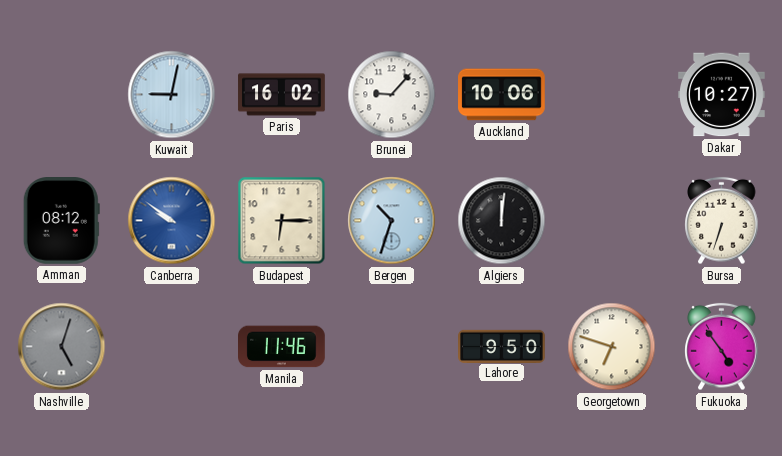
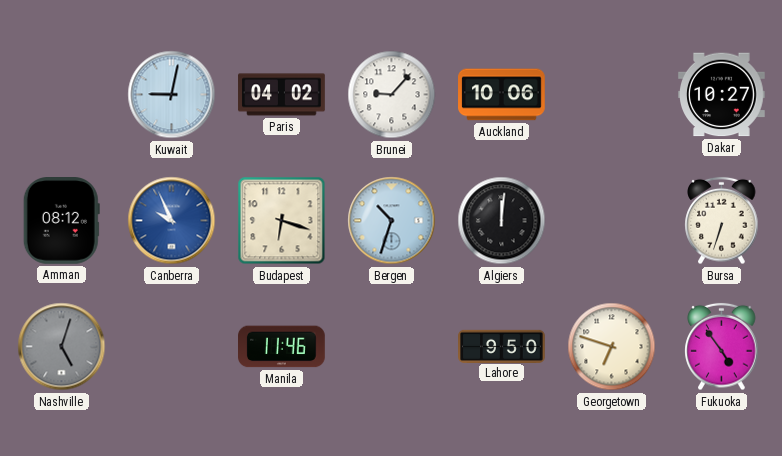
Paris: 16:02 -> 04:02 (282, 95)
Canberra: 9:51 -> 9:56 (172, 221)
Budapest: 6:15 -> 6:18 (282, 221)
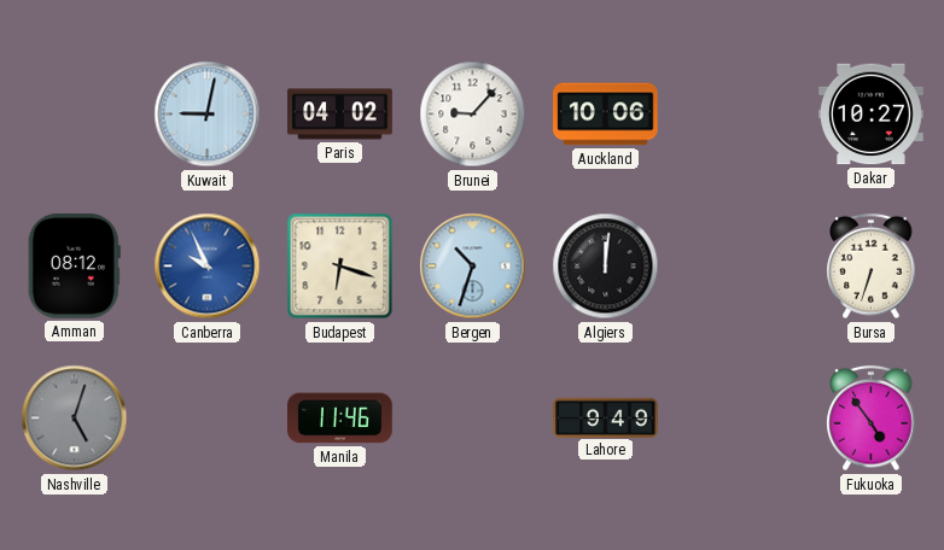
Lahore: 9:50 -> 9:49 (606, 417)
Georgetown: 6:48 -> none (612, 347)
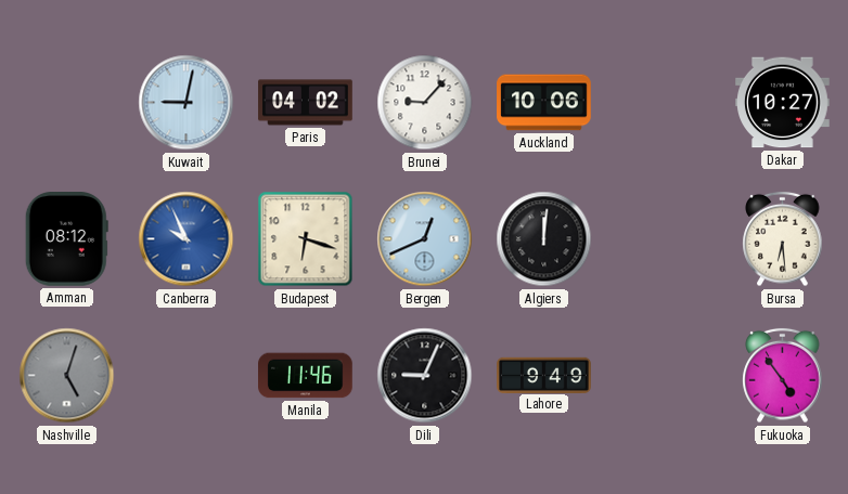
Bergen: 10:33 -> 12:41 (425, 239)
Bursa: 6:33 -> 6:29 (783, 239)
Dili: none -> 9:04 (425, 376)
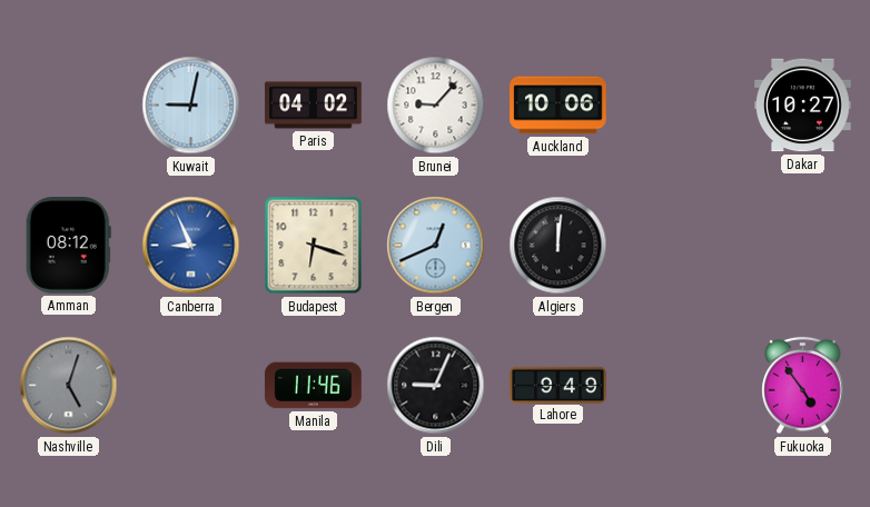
Canberra: 9:56 -> 8:56 (191, 246)
Bursa: 6:29 -> none (783, 239)
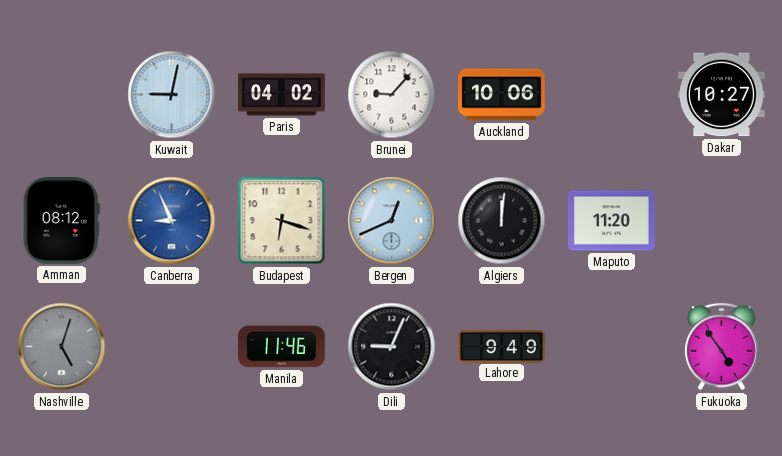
Maputo: none -> 11:20 (612, 221)
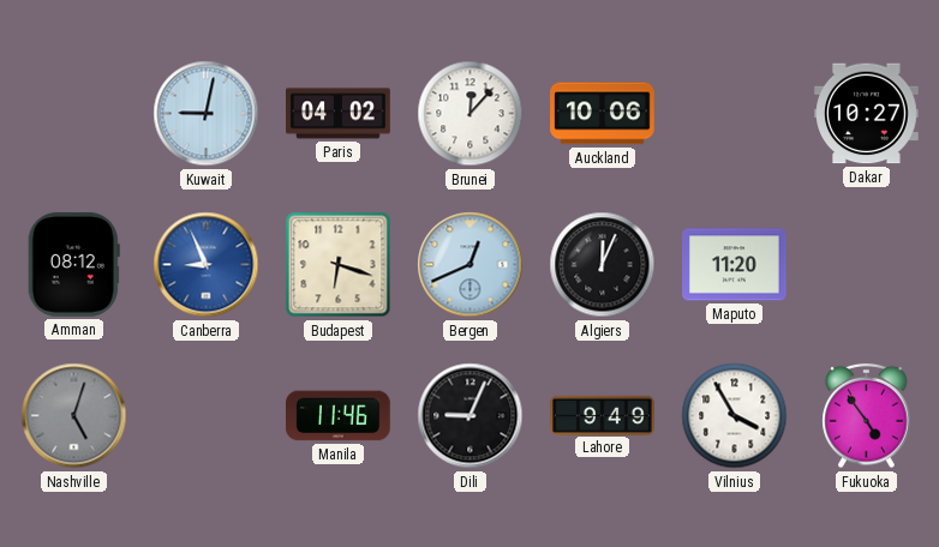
Brunei: 9:07 -> 12:07 (471, 114)
Algiers: 12:01 -> 12:04 (603, 265)
Vilnius: none -> 3:55 (735, 416)
